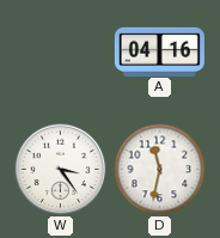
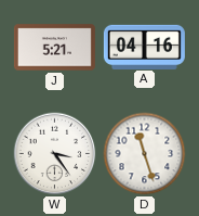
J: none -> 5:21 (54, 48)
D: 11:32 -> 11:27 (145, 154)
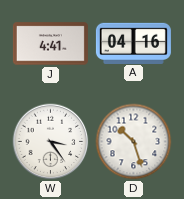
J: 5:21 -> 4:41 (50, 44)
D: 11:27 -> 10:27 (134, 142)
